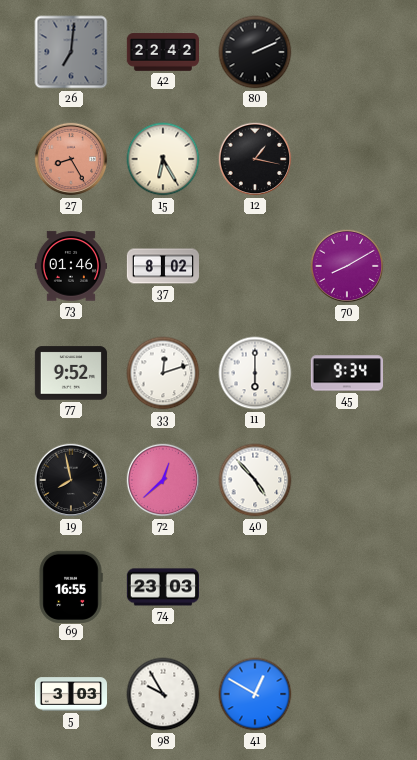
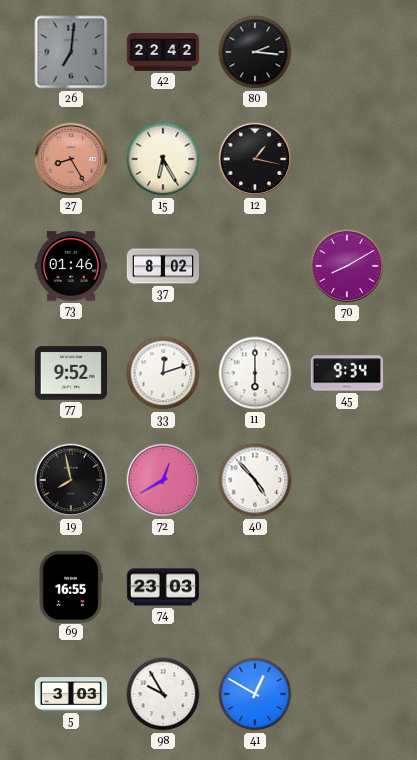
80: 2:11 -> 2:16 (255, 52)
72: 12:38 -> 12:40 (163, 480)
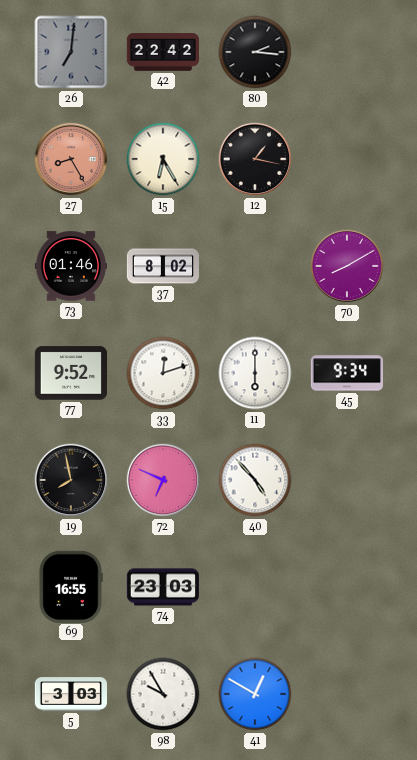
72: 12:40 -> 6:49 (163, 480)
